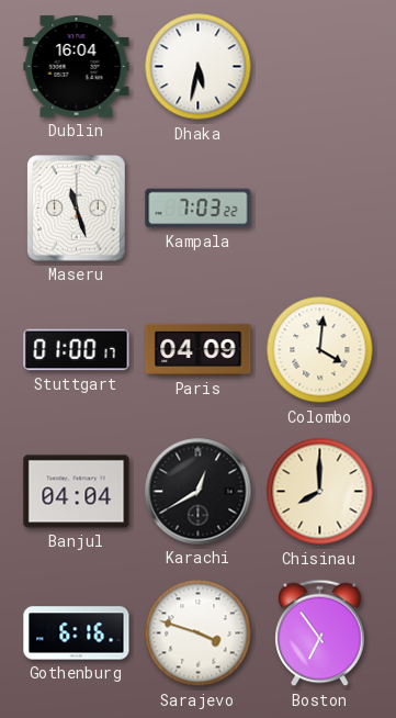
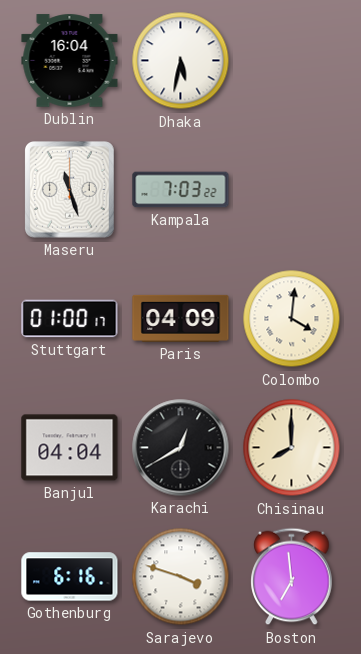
Boston: 6:54 -> 6:59 (292, 577)
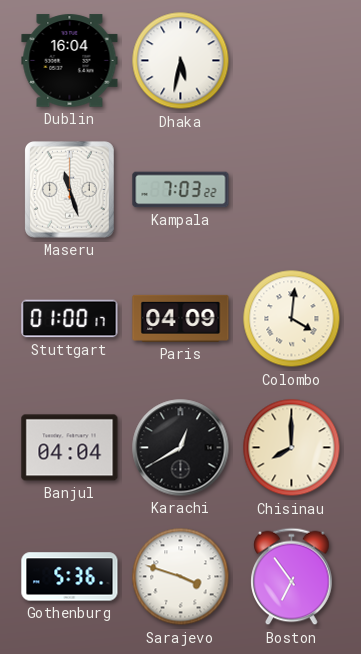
Gothenburg: 6:16 -> 5:36 (70, 577)
Boston: 6:59 -> 6:54 (292, 577)
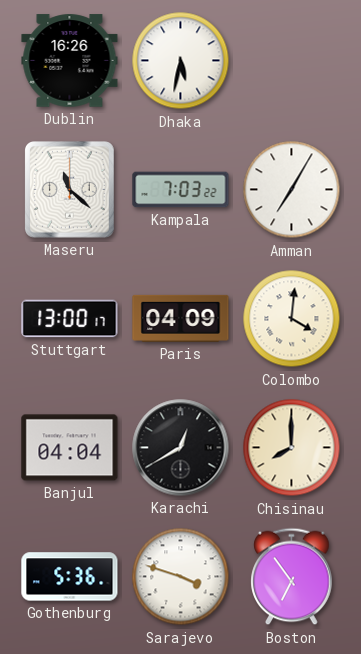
Dublin: 16:04 -> 16:26 (70, 61)
Maseru: 11:27 -> 11:22 (70, 190)
Amman: none -> 7:05 (292, 190)
Stuttgart: 01:00 -> 13:00 (70, 319)
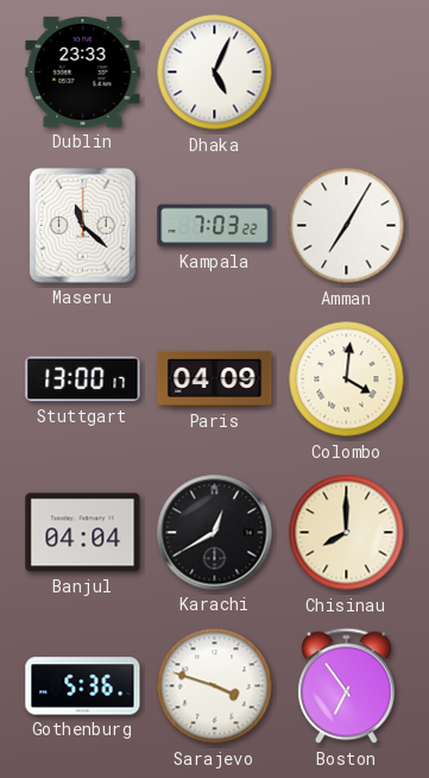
Dublin: 16:26 -> 23:33 (83, 73)
Dhaka: 5:32 -> 5:04 (215, 73)
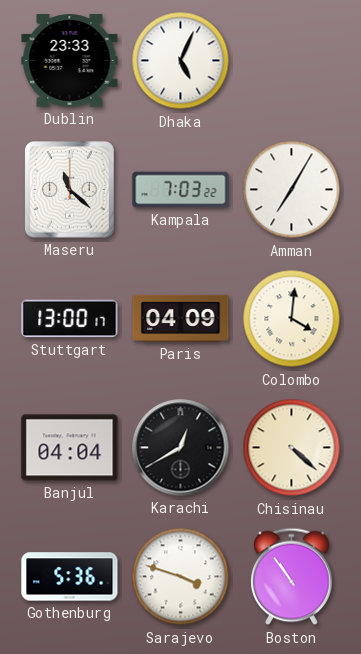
Chisinau: 8:00 -> 4:22 (292, 448)
Boston: 6:54 -> 10:54 (292, 577)
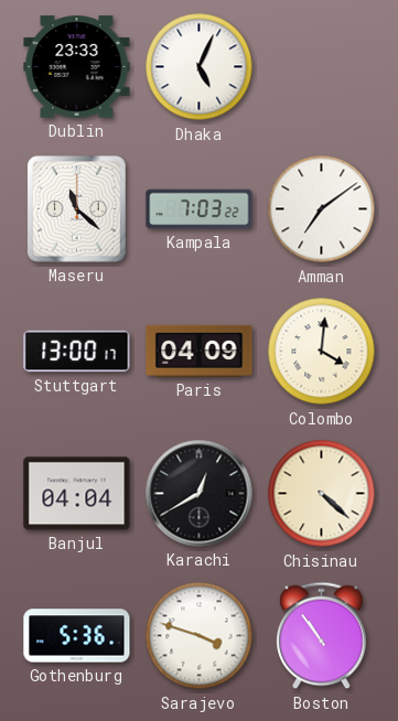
Amman: 7:05 -> 7:09 (322, 209)
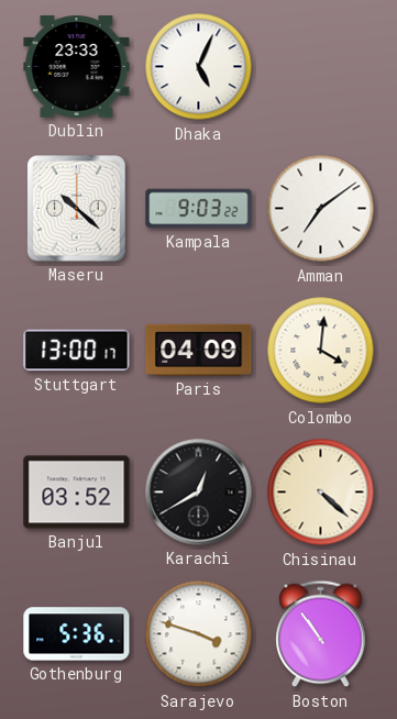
Maseru: 11:22 -> 10:22 (77, 209)
Kampala: 7:03 -> 9:03 (199, 209)
Banjul: 04:04 -> 03:52 (77, 493)
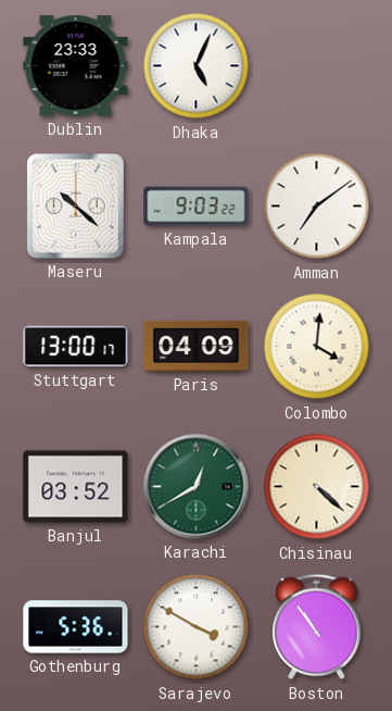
Karachi dial: black -> green (197, 487)
Sarajevo: 3:48 -> 3:50 (197, 627)
